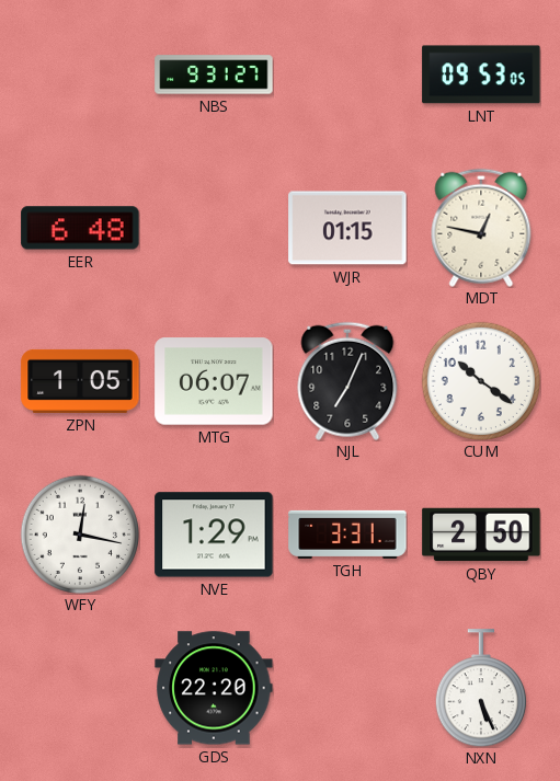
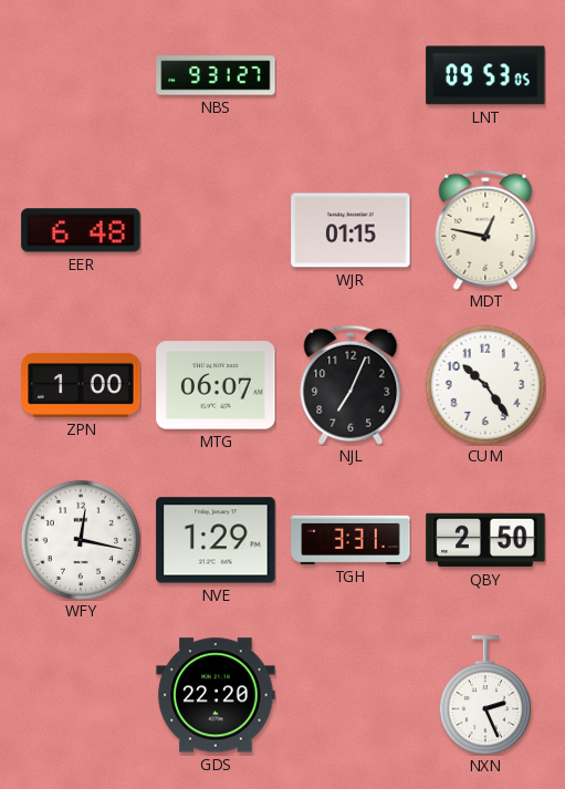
ZPN: 1:05 -> 1:00 (81, 385)
CUM: 10:21 -> 10:24 (484, 384)
NXN: 5:26 -> 2:26 (485, 695)
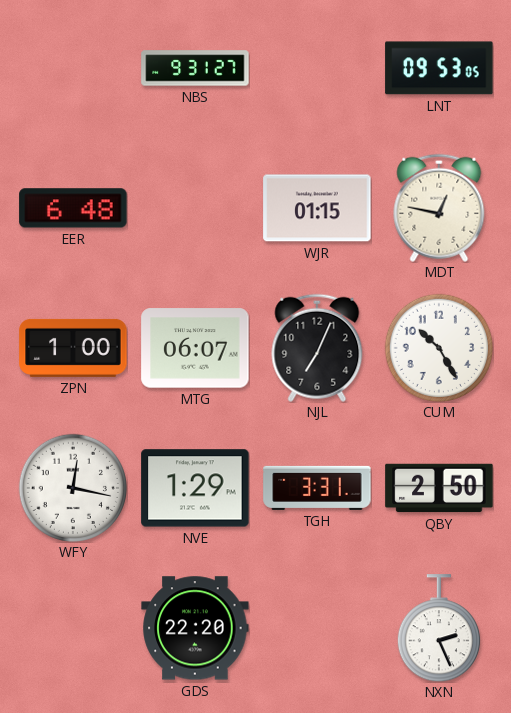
CUM: 10:24 -> 10:25 (438, 347)
